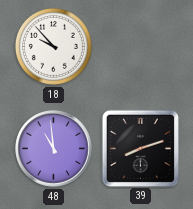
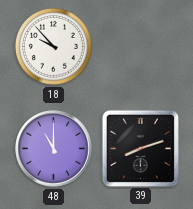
48: 10:59 -> 11:00 (54, 149)
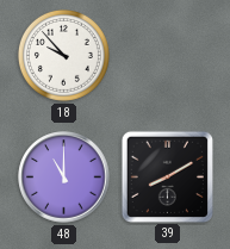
39: 8:12 -> 8:10 (167, 176)
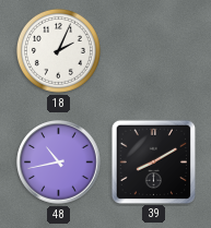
18: 9:53 -> 2:04 (58, 50)
48: 11:00 -> 10:43 (59, 163)
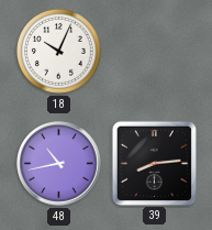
18: 2:04 -> 10:04 (58, 51)
39: 8:10 -> 8:14 (154, 163)
